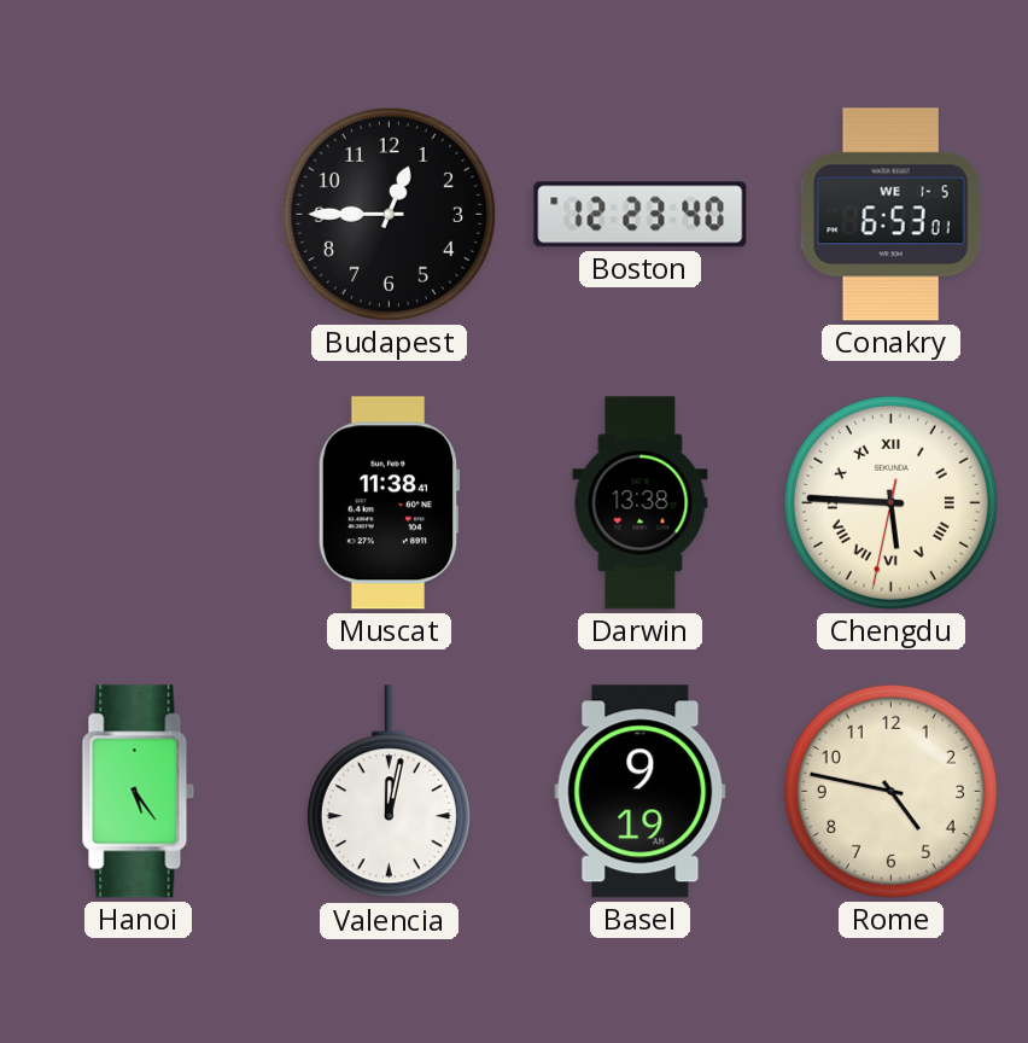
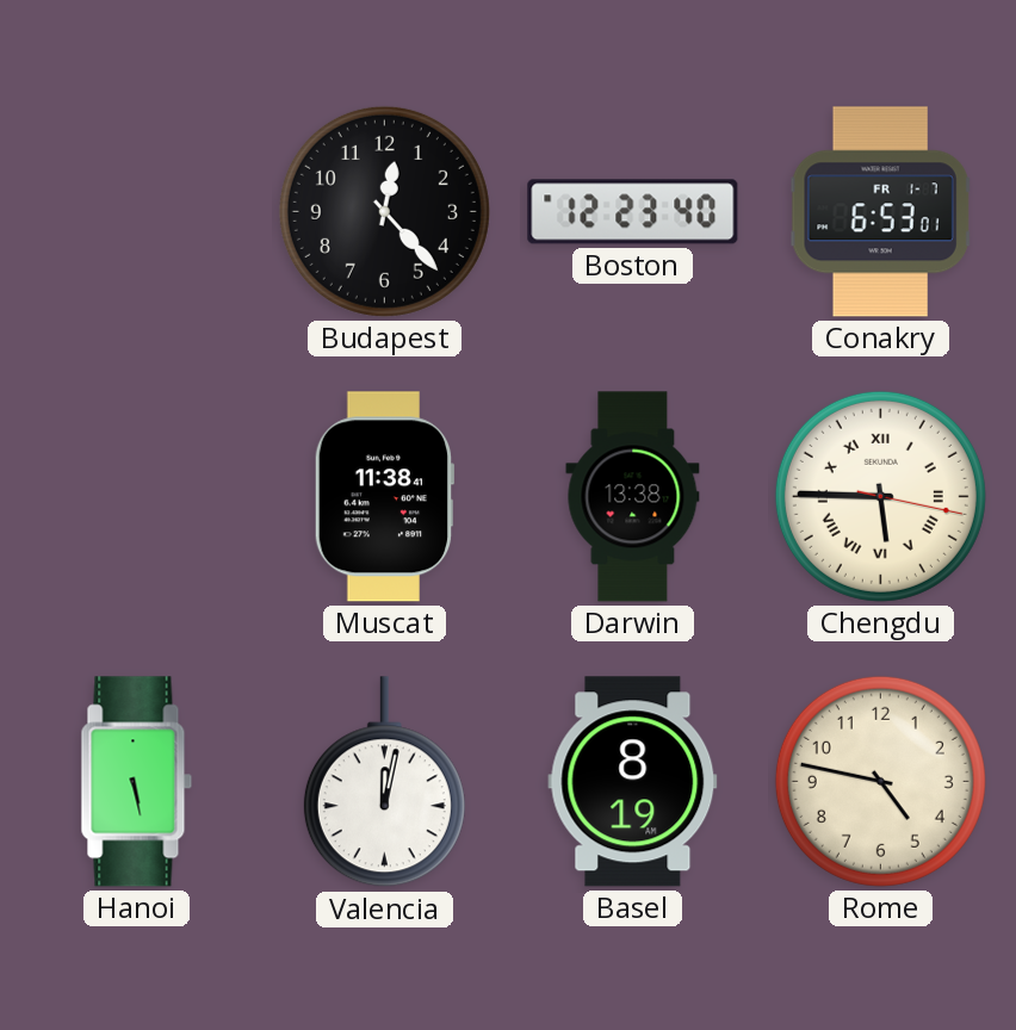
Budapest: 12:45 -> 12:23 (384, 211)
Conakry date: WE 1-5 -> FR 1-7 (881, 212)
Chengdu: 5:45:32 -> 5:45:17 (880, 496)
Hanoi: 5:24 -> 5:28 (137, 782)
Basel: 9:19 -> 8:19 (633, 782)
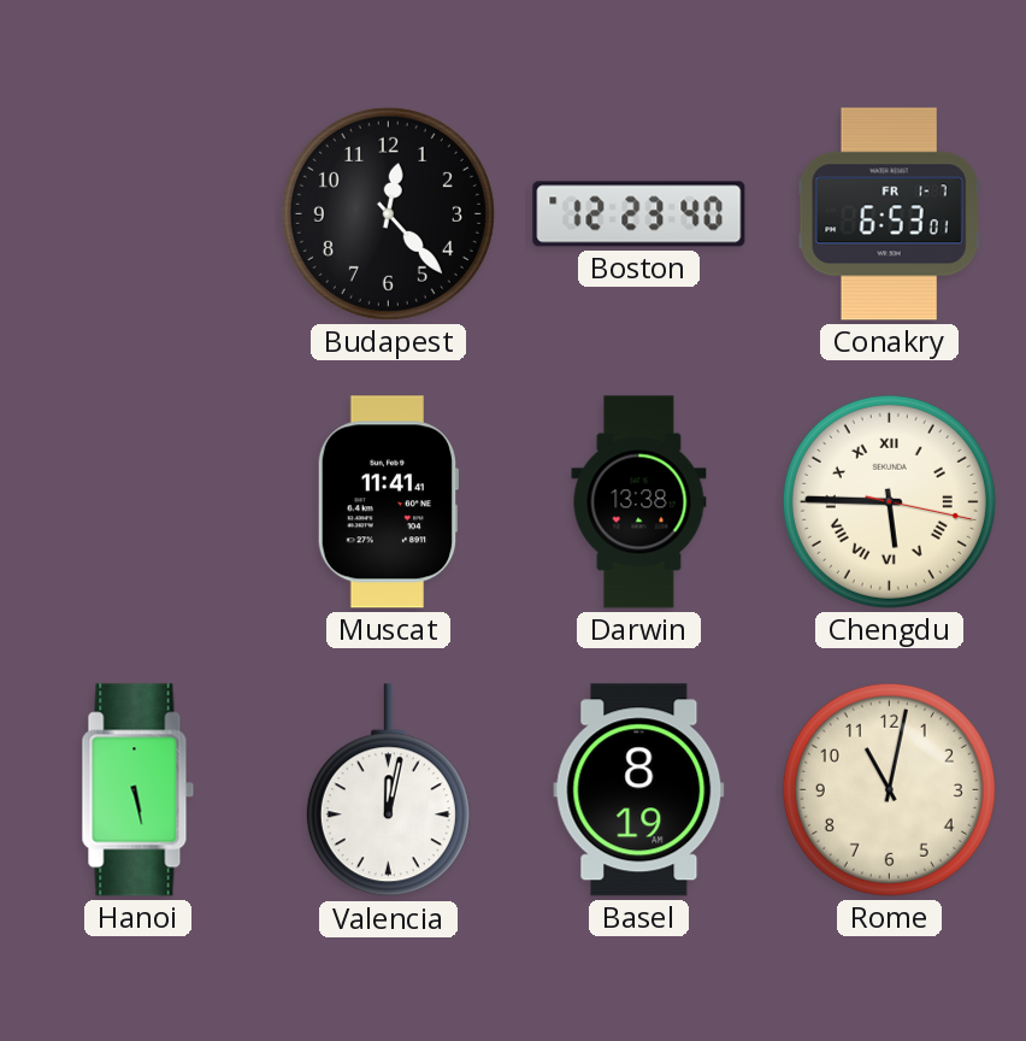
Muscat: 11:38 -> 11:41 (388, 502)
Rome: 4:47 -> 11:02 (889, 789)
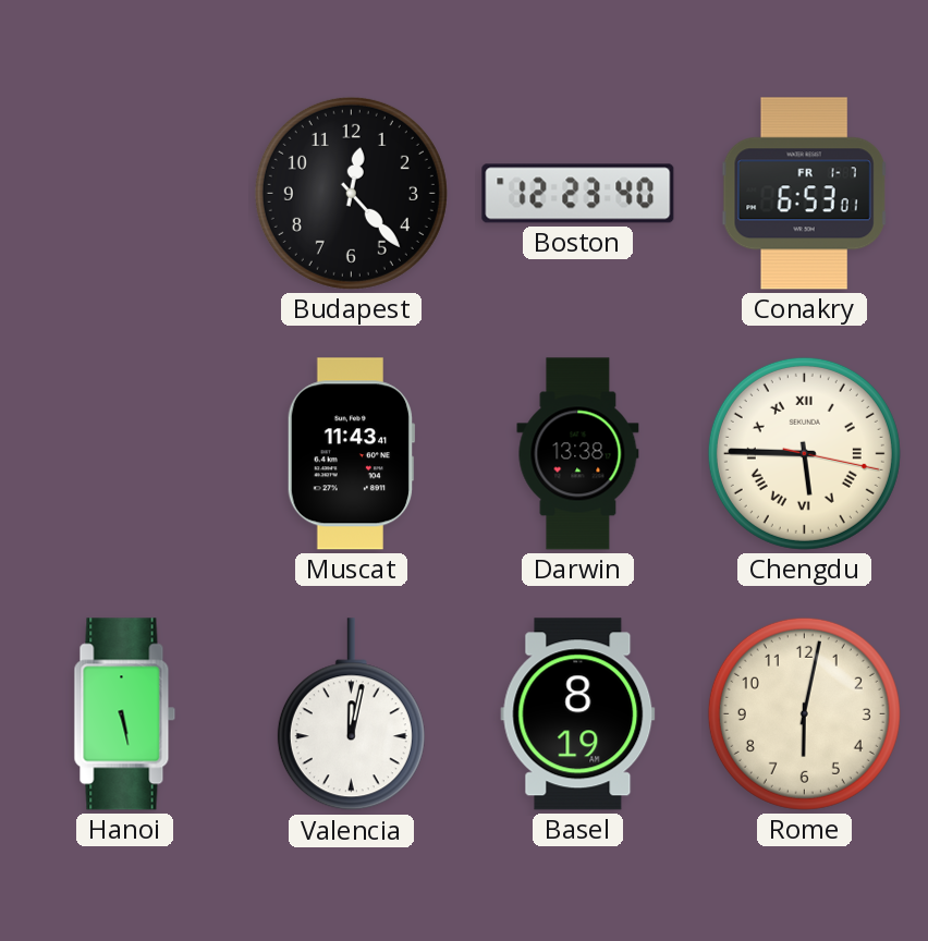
Muscat: 11:41 -> 11:43 (351, 454)
Rome: 11:02 -> 6:02 (804, 713)
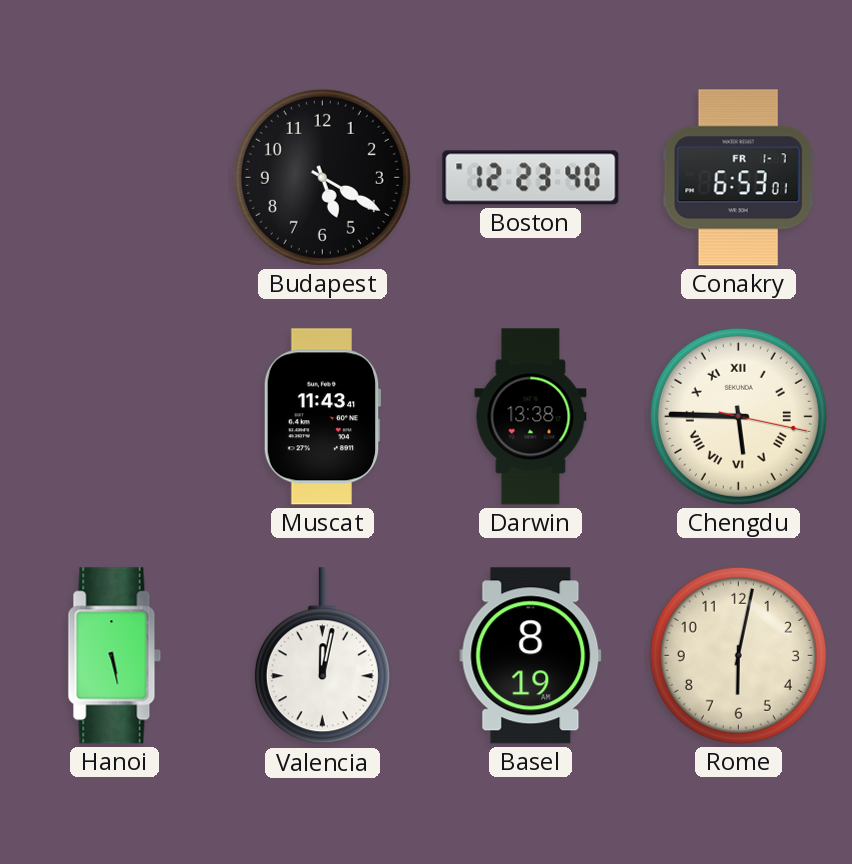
Budapest: 12:23 -> 5:20 (322, 177)
